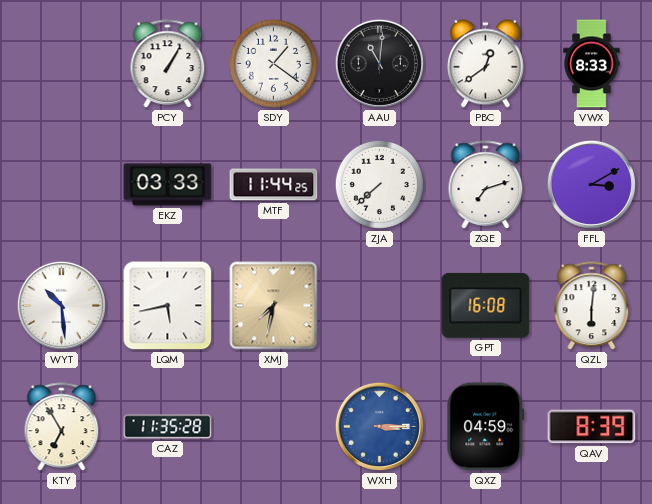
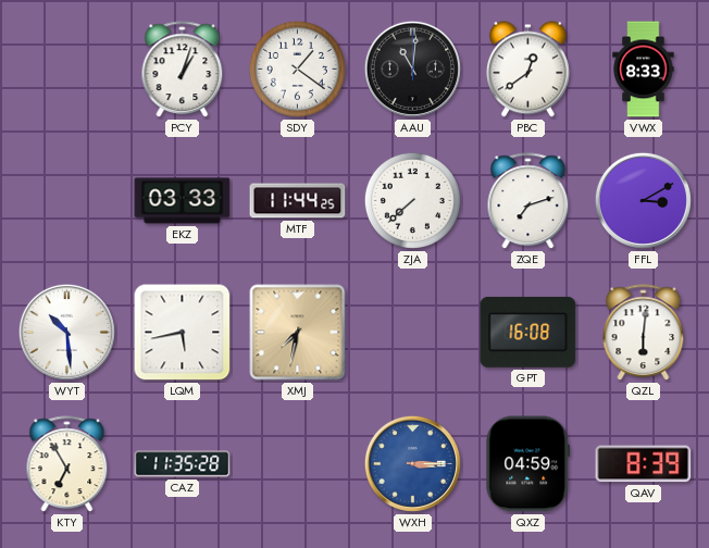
PCY: 1:05 -> 1:03 (183, 70)
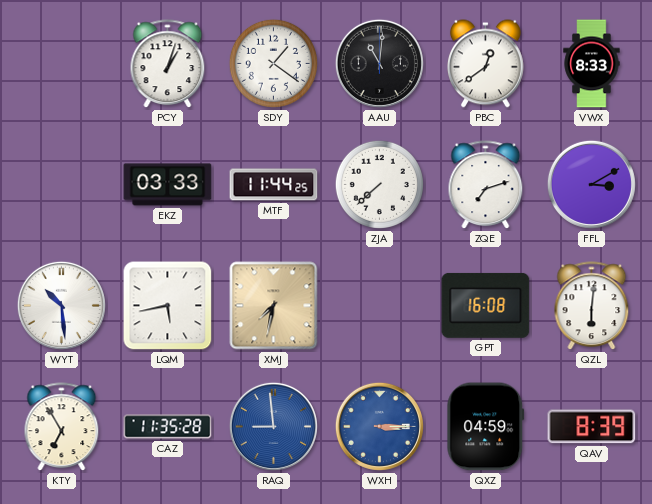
RAQ: none -> 8:59 (273, 426)
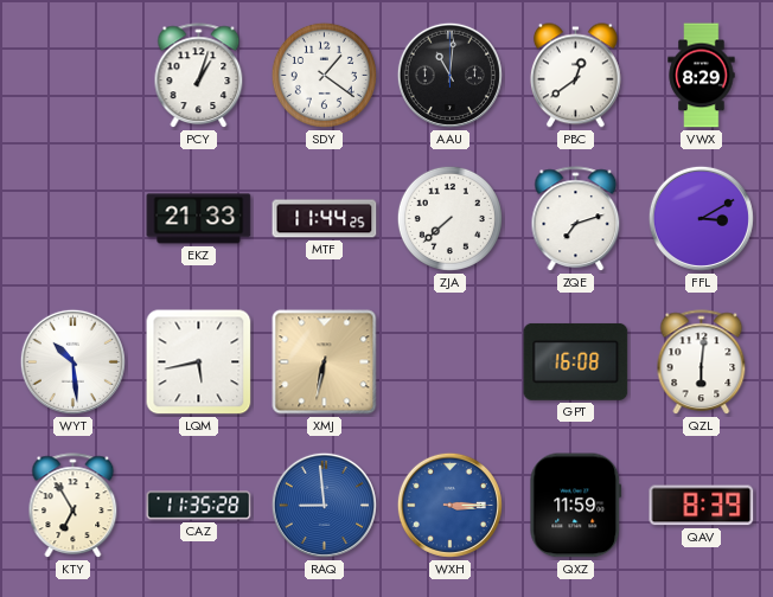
VWX: 8:33 -> 8:29 (702, 76)
EKZ: 03:33 -> 21:33 (199, 219)
XMJ: 7:32 -> 6:32 (325, 362)
QXZ: 04:59 -> 11:59 (576, 506)
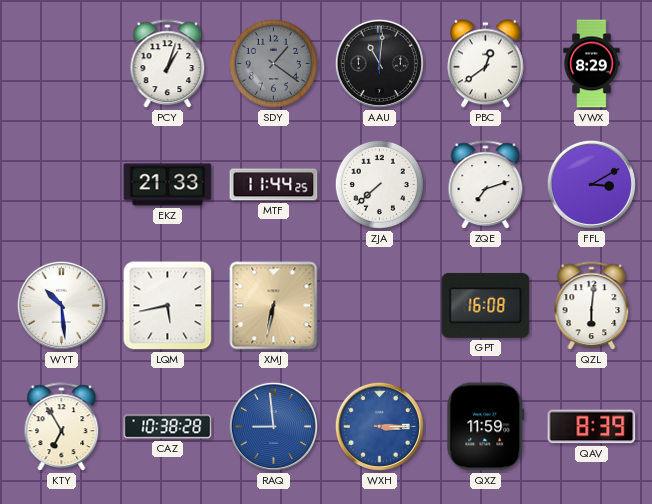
SDY dial: white -> grey (273, 63)
CAZ: 11:35 -> 10:38 (168, 427)
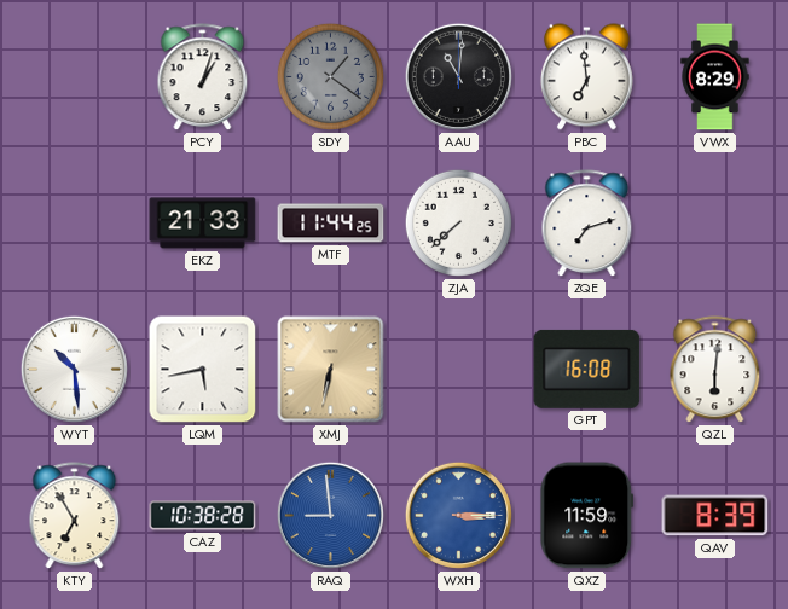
PBC: 12:39 -> 6:59 (586, 77)
FFL: 3:10 -> none (591, 184)
